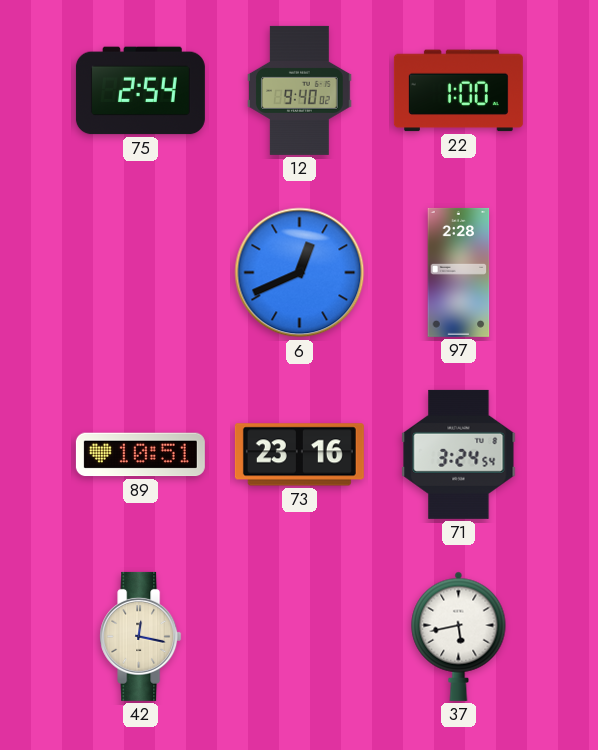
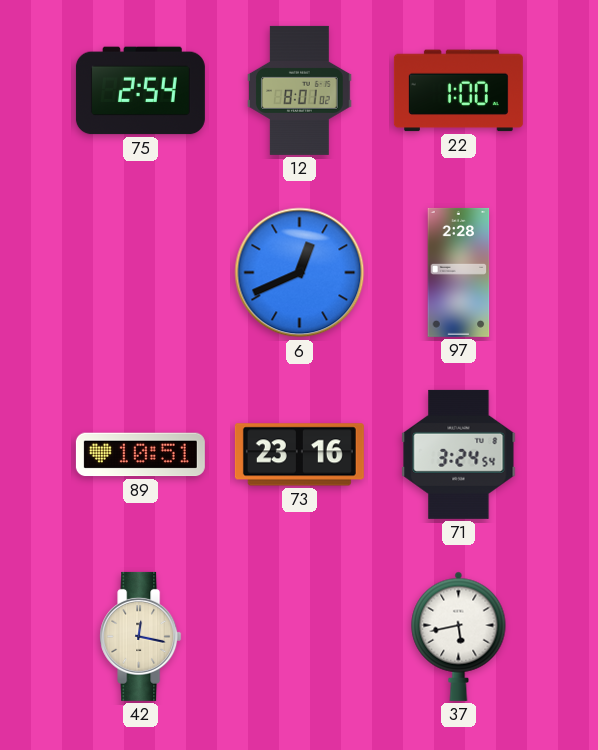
12: 9:40 -> 8:01 (300, 90)
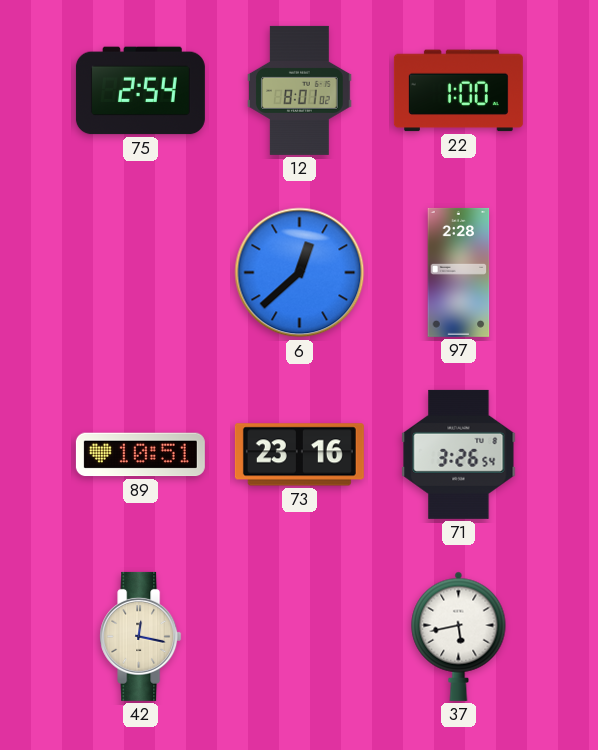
6: 12:41 -> 12:38 (300, 273)
71: 3:24 -> 3:26 (459, 454)
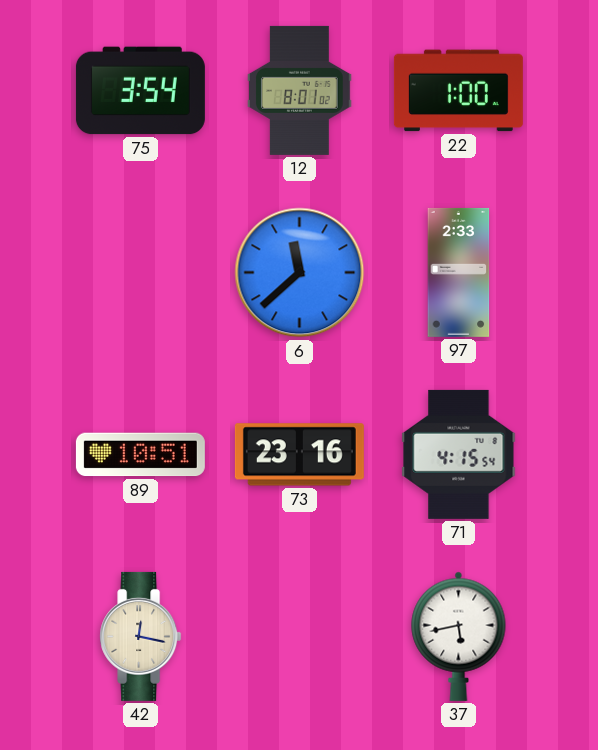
75: 2:54 -> 3:54 (140, 91)
6: 12:38 -> 11:38 (300, 273)
97: 2:28 -> 2:33 (459, 272)
71: 3:26 -> 4:15 (459, 454)
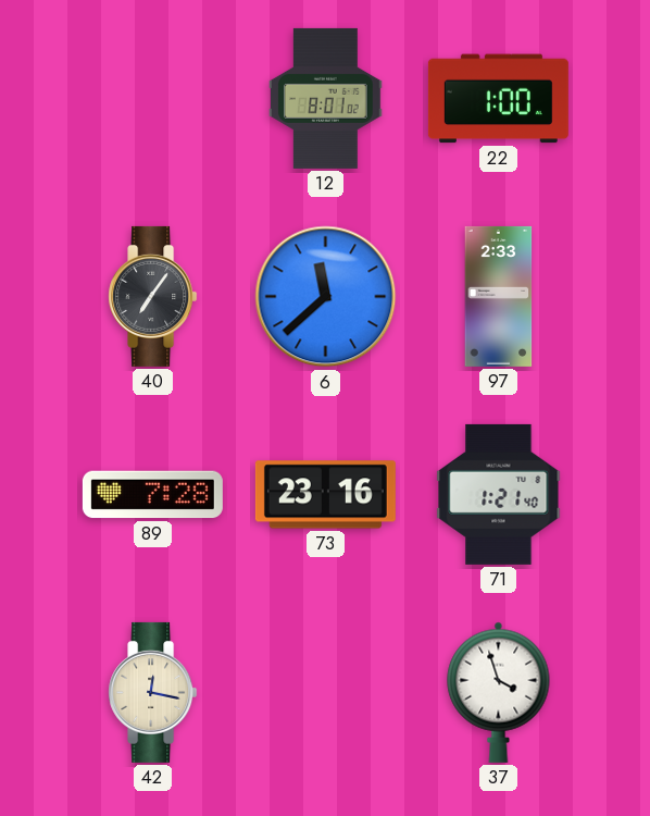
75: 3:54 -> none (140, 91)
40: none -> 7:06 (153, 296)
89: 10:51 -> 7:28 (152, 495)
71: 4:15 -> 1:21 (499, 494)
37: 5:43 -> 3:57 (499, 692)
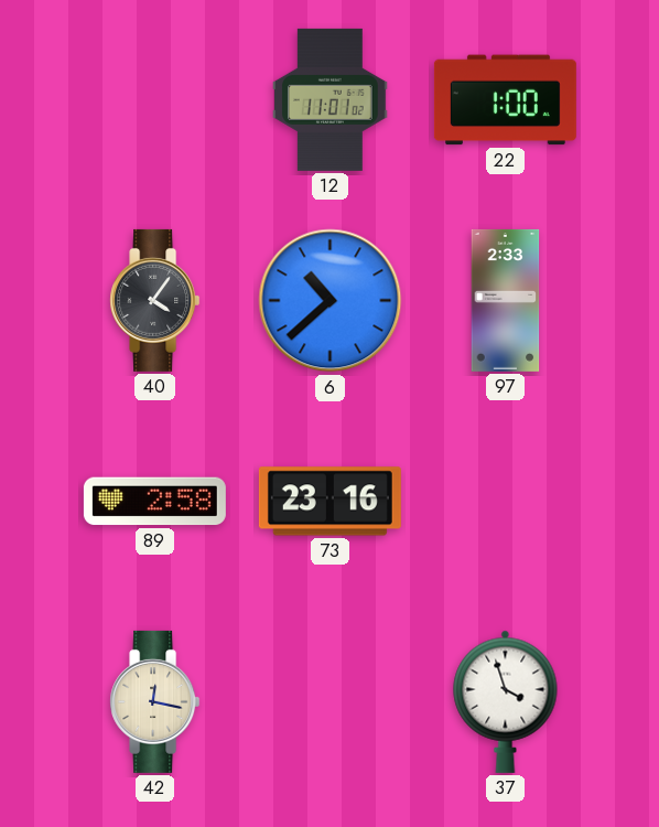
12: 8:01 -> 11:01 (331, 99)
40: 7:06 -> 4:06 (155, 300)
6: 11:38 -> 10:38 (331, 301)
89: 7:28 -> 2:58 (154, 502)
71: 1:21 -> none (499, 494)
